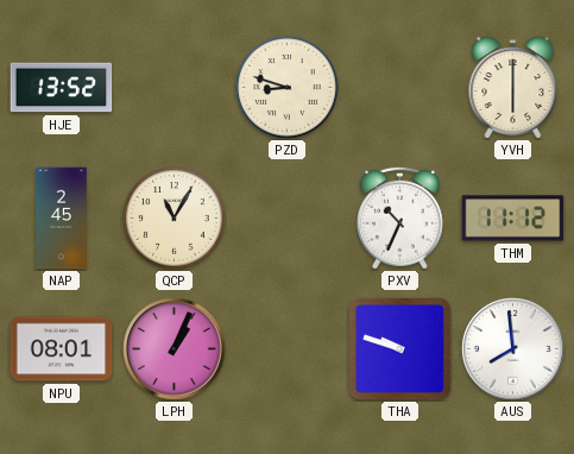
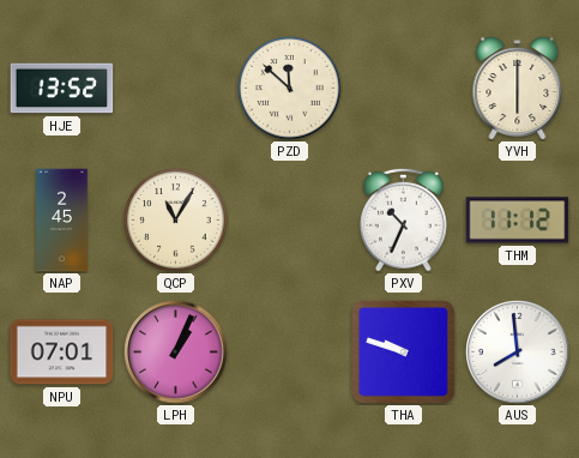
PZD: 8:48 -> 11:52 (290, 89)
NPU: 08:01 -> 07:01 (62, 352)
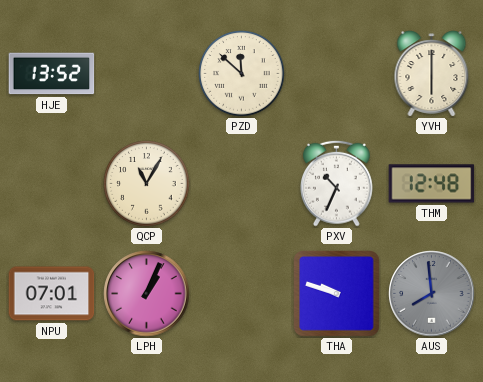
NAP: 2:45 -> none (62, 221)
THM: 11:12 -> 12:48 (432, 184)
AUS dial: white -> grey (432, 294)
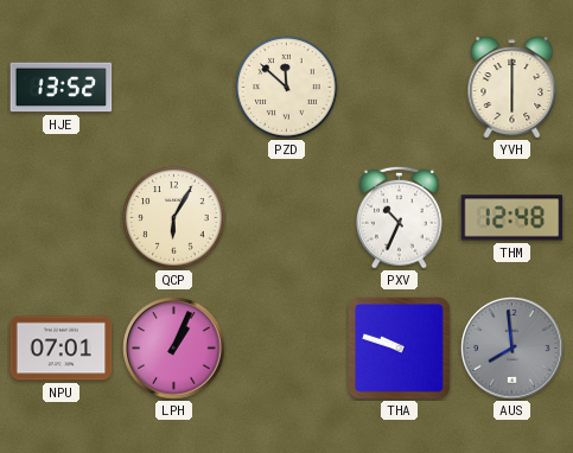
QCP: 11:05 -> 6:05 (174, 218)
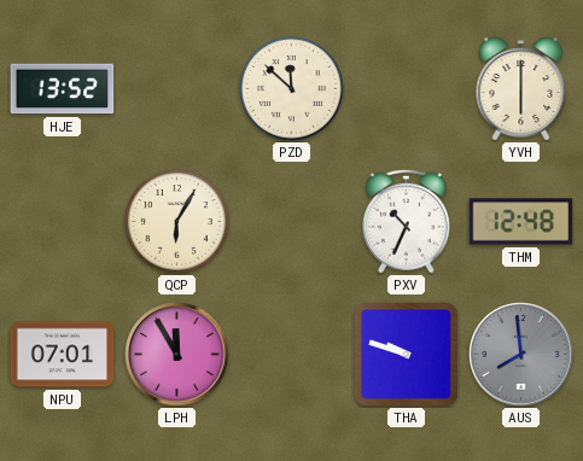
LPH: 1:04 -> 11:55 (177, 355)
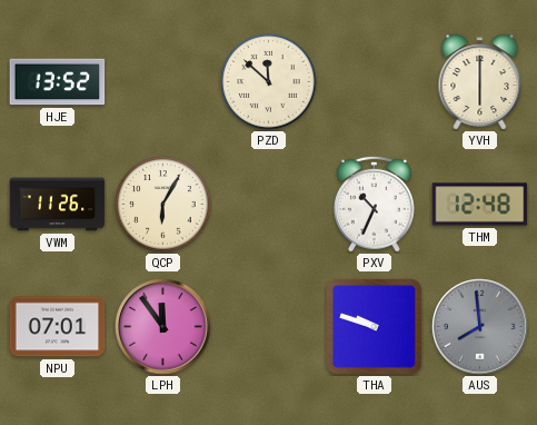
VWM: none -> 11:26 (58, 205)
LPH: 11:55 -> 11:54 (163, 327)
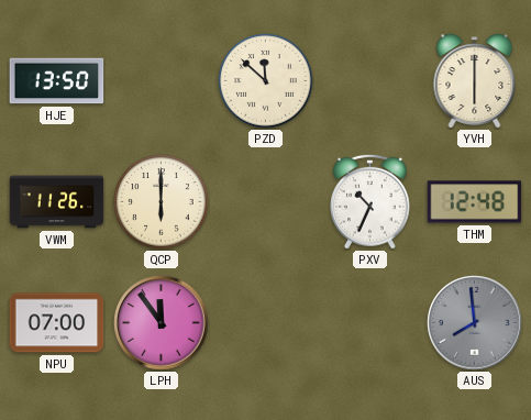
HJE: 13:52 -> 13:50 (57, 81)
QCP: 6:05 -> 6:00 (162, 202)
NPU: 07:01 -> 07:00 (57, 323)
THA: 9:48 -> none (375, 327)
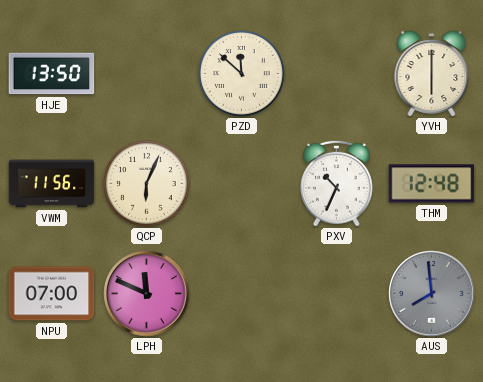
VWM: 11:26 -> 11:56 (52, 184)
QCP: 6:00 -> 6:04 (147, 184)
LPH: 11:54 -> 11:49 (147, 294)
